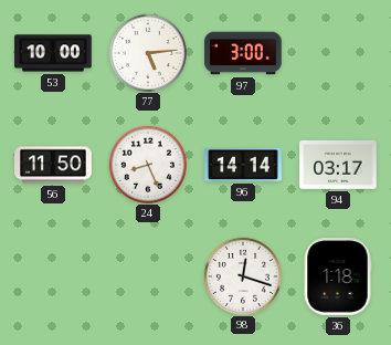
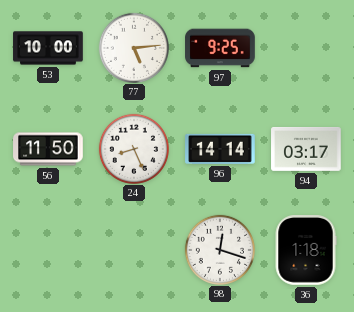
97: 3:00 -> 9:25 (220, 48)
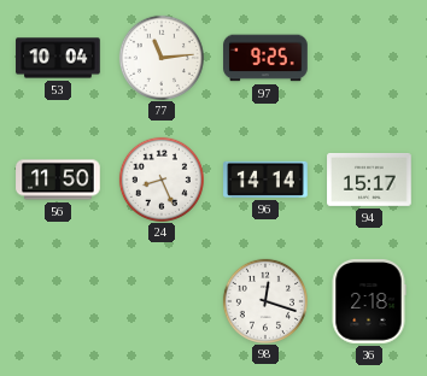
53: 10:00 -> 10:04 (58, 58)
77: 5:14 -> 11:14 (160, 57)
94: 03:17 -> 15:17 (369, 180)
36: 1:18 -> 2:18 (369, 301)
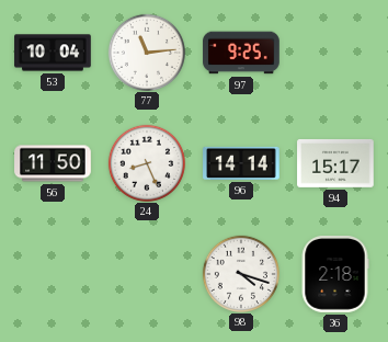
98: 12:18 -> 4:18 (240, 273)
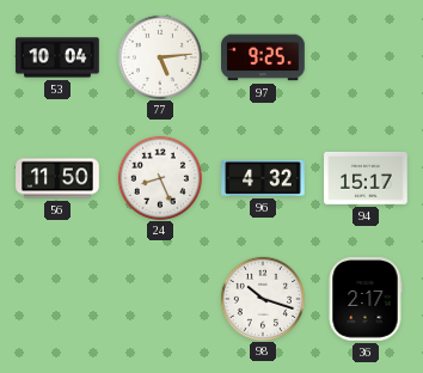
77: 11:14 -> 5:14 (159, 56)
96: 14:14 -> 4:32 (263, 178)
98: 4:18 -> 10:18 (262, 298)
36: 2:18 -> 2:17 (366, 299)
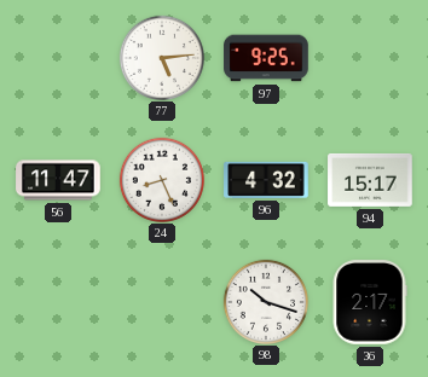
53: 10:04 -> none (57, 57)
56: 11:50 -> 11:47 (58, 180)
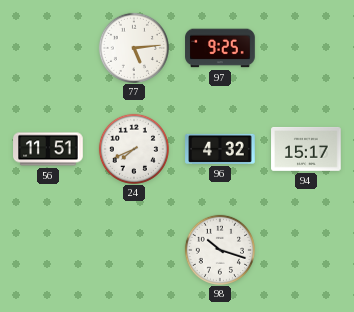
56: 11:47 -> 11:51 (48, 149)
24: 8:26 -> 7:41 (133, 148)
36: 2:17 -> none (370, 302)
